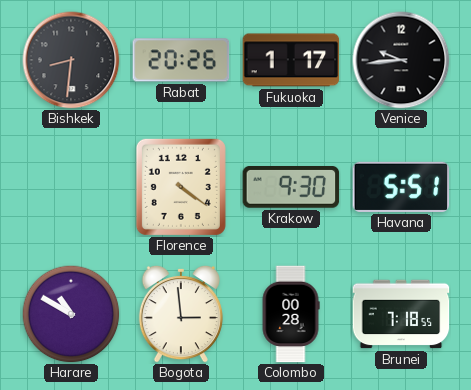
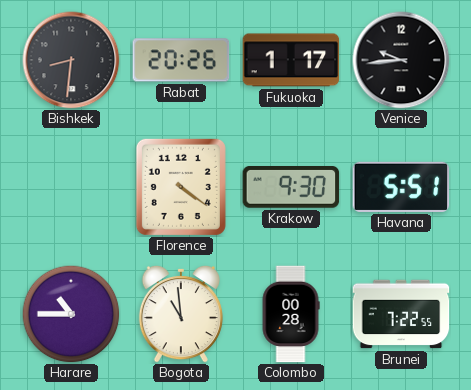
Harare: 10:50 -> 10:45 (71, 314)
Bogota: 2:59 -> 10:59 (181, 314)
Brunei: 7:18 -> 7:22 (401, 314)
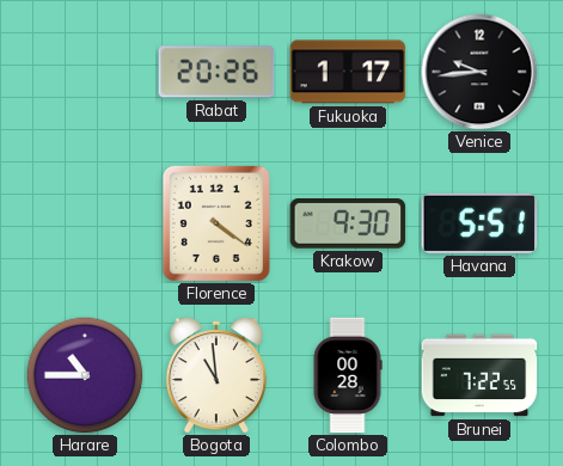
Bishkek: 8:31 -> none (71, 60)
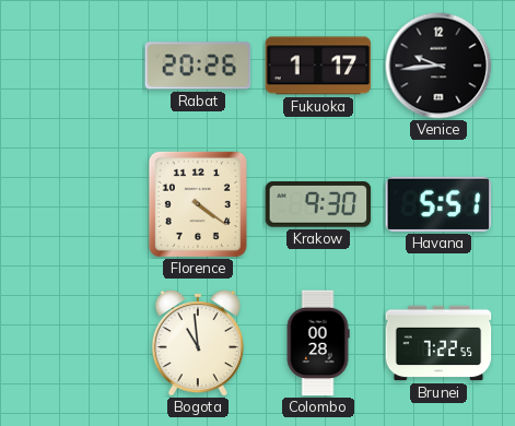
Harare: 10:45 -> none (85, 375)
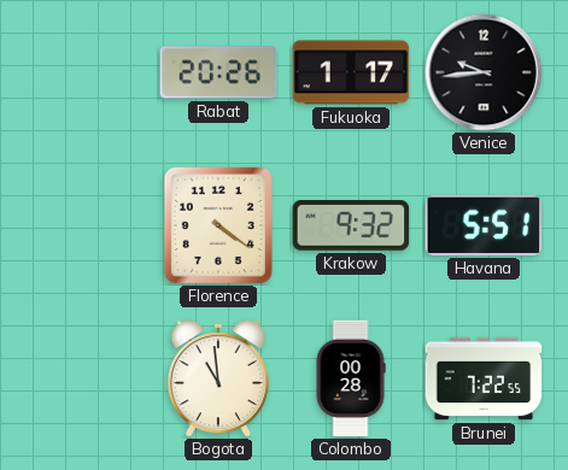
Krakow: 9:30 -> 9:32 (351, 227)
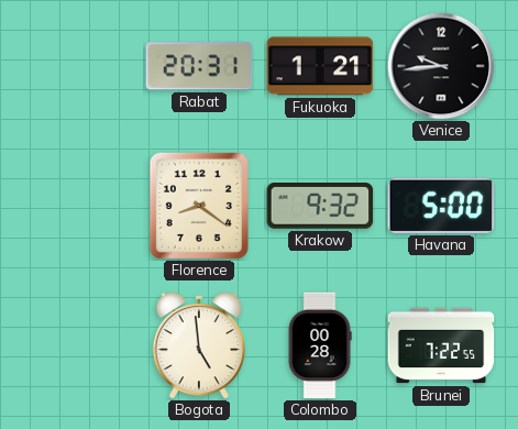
Rabat: 20:26 -> 20:31 (199, 66)
Fukuoka: 1:17 -> 1:21 (320, 66)
Florence: 4:21 -> 8:21 (199, 206)
Havana: 5:51 -> 5:00 (441, 206)
Bogota: 10:59 -> 4:59 (199, 345)
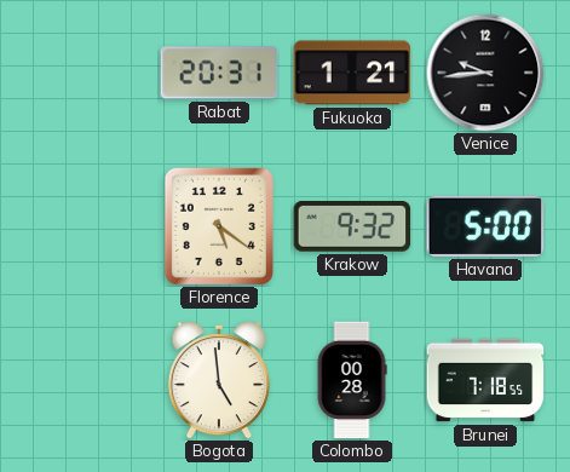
Florence: 8:21 -> 5:21 (219, 226)
Brunei: 7:22 -> 7:18 (485, 380)
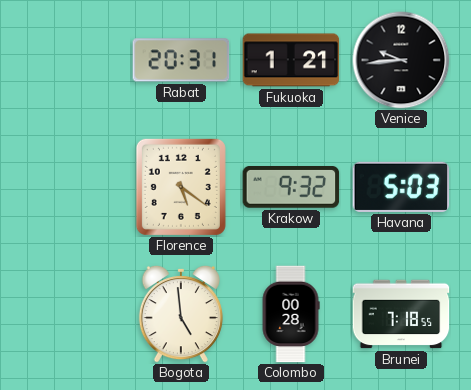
Havana: 5:00 -> 5:03 (401, 187)
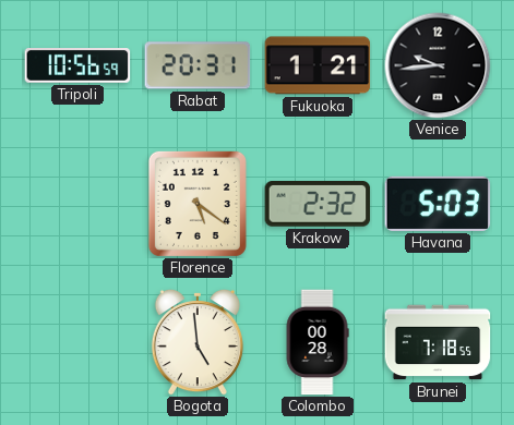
Tripoli: none -> 10:56 (77, 66)
Krakow: 9:32 -> 2:32 (318, 205)
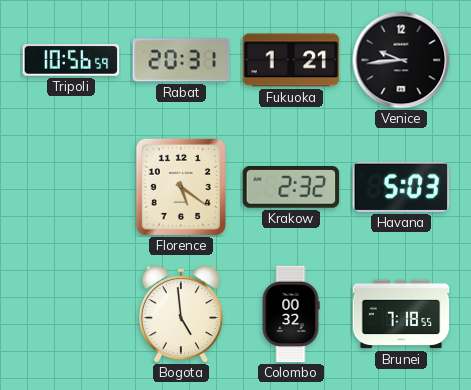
Colombo: 00:28 -> 00:32 (291, 314)
